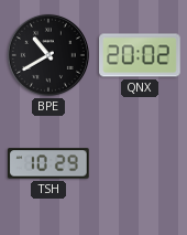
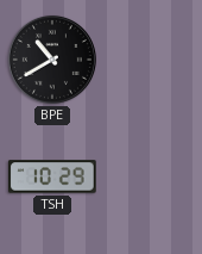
QNX: 20:02 -> none (140, 55)
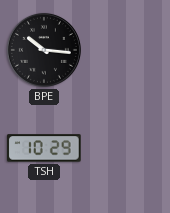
BPE: 10:40 -> 10:16 (44, 50)
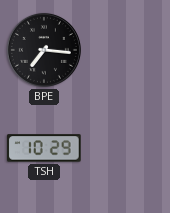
BPE: 10:16 -> 7:16 (44, 50)
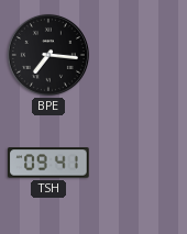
TSH: 10:29 -> 09:41 (48, 163)
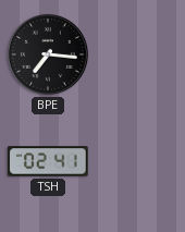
TSH: 09:41 -> 02:41 (48, 161)
